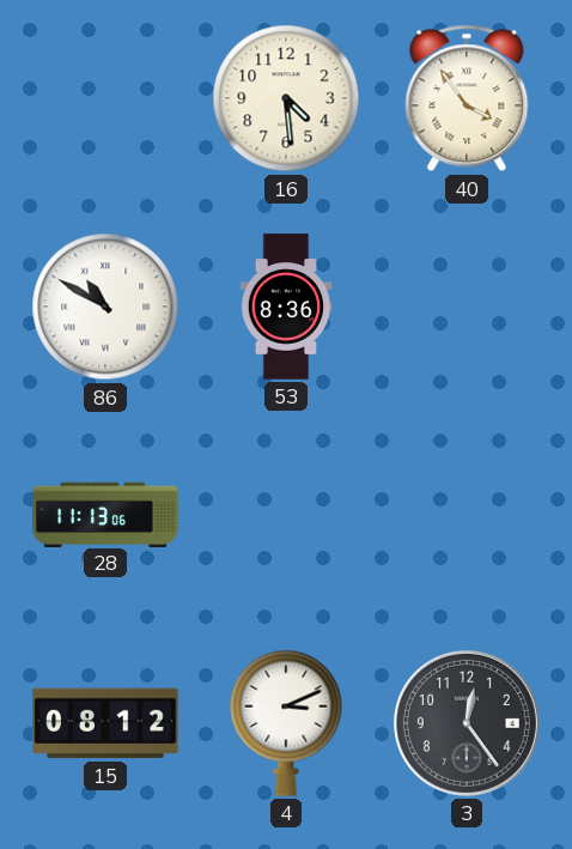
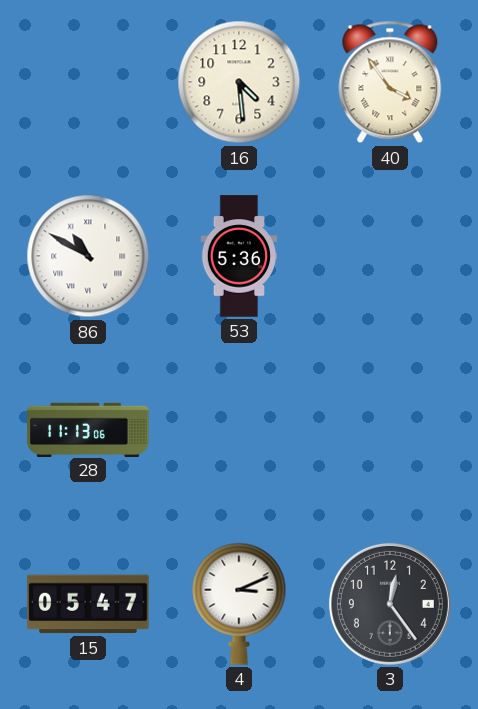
53: 8:36 -> 5:36 (239, 256)
15: 08:12 -> 05:47 (88, 604)
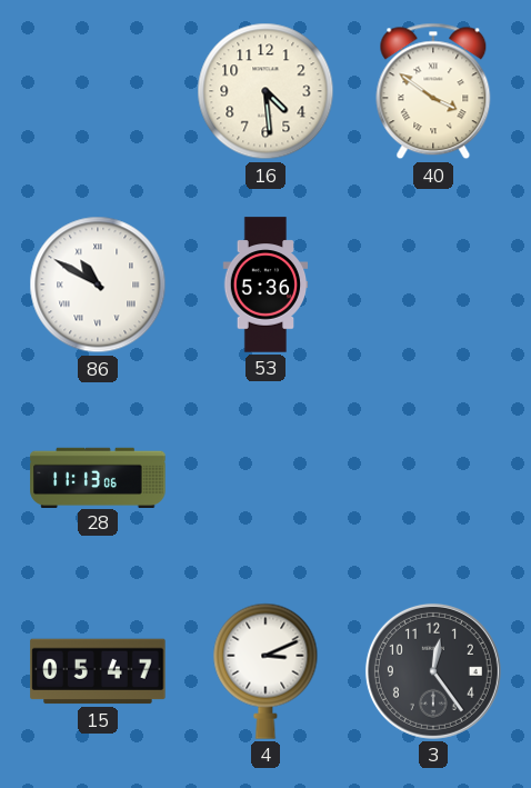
40: 3:54 -> 3:51 (433, 91)
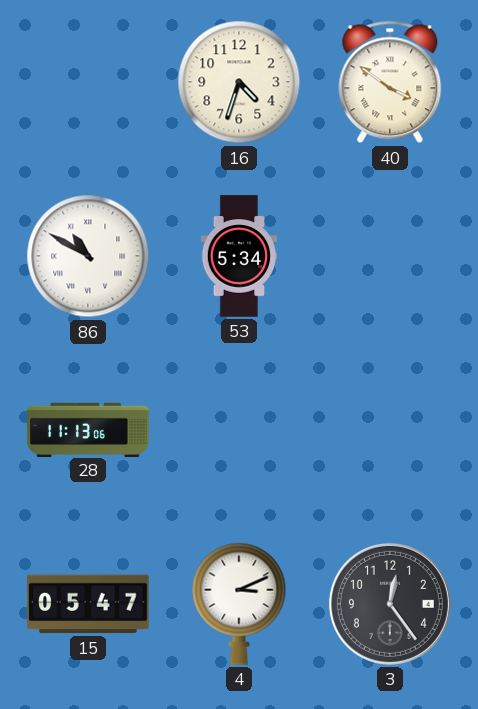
16: 4:29 -> 4:33 (239, 82)
53: 5:36 -> 5:34 (239, 256)
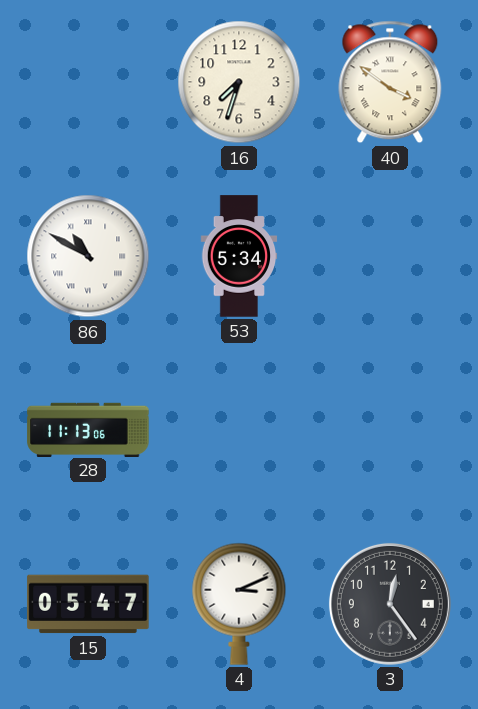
16: 4:33 -> 7:33 (239, 82)
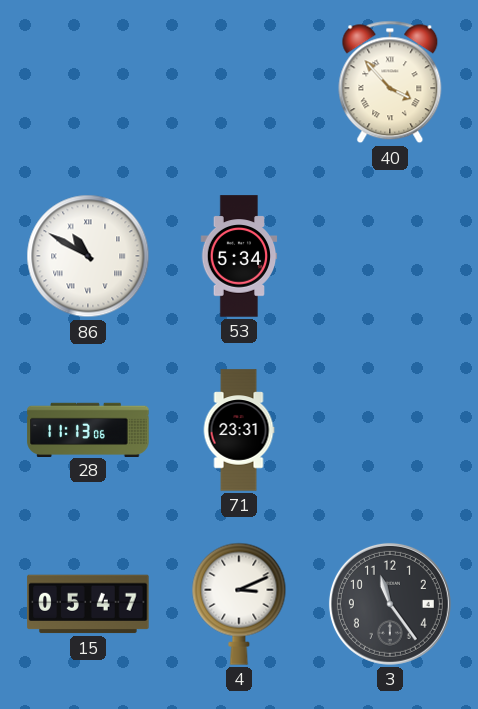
16: 7:33 -> none (239, 82)
40: 3:51 -> 3:53 (390, 82)
71: none -> 23:31 (239, 430)
3: 12:24 -> 11:24 (390, 604)
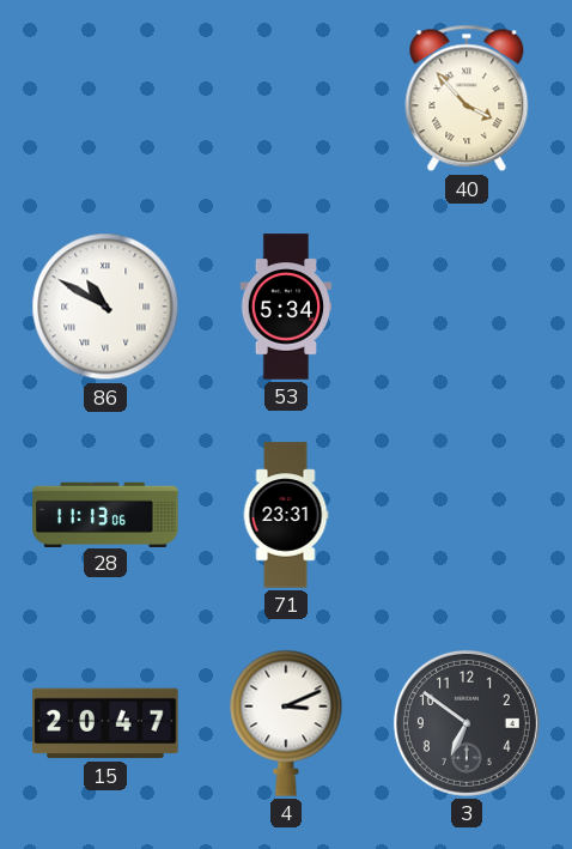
15: 05:47 -> 20:47 (105, 723)
3: 11:24 -> 6:51 (467, 723)
